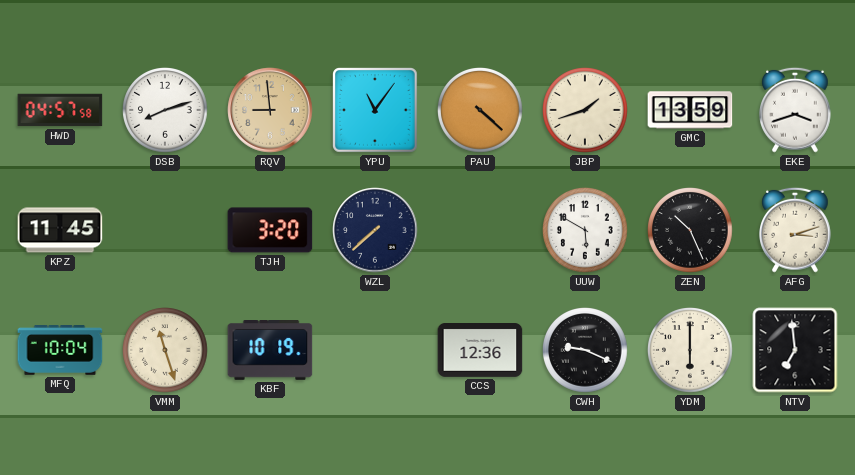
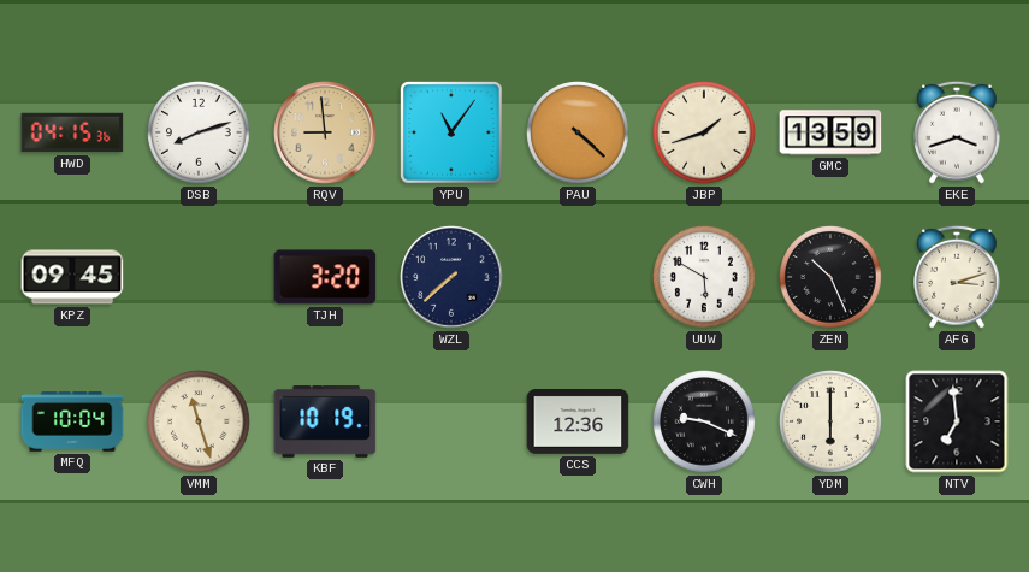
HWD: 04:57 -> 04:15 (72, 132)
KPZ: 11:45 -> 09:45 (72, 277)
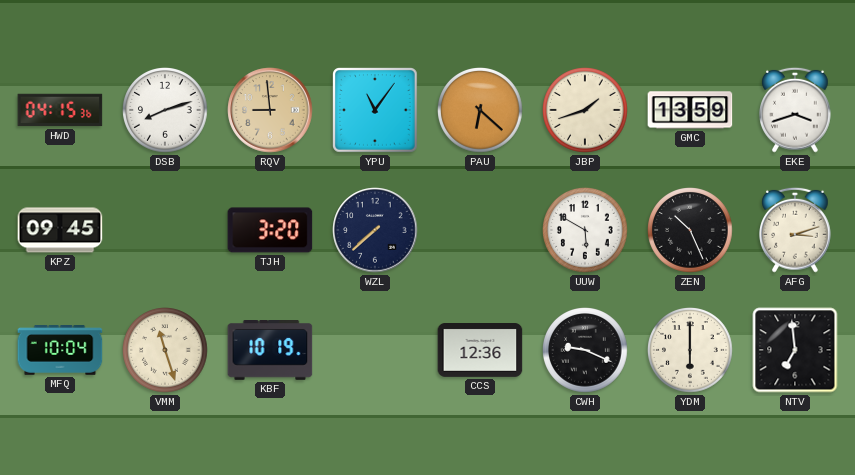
PAU: 4:22 -> 6:22 (481, 111)
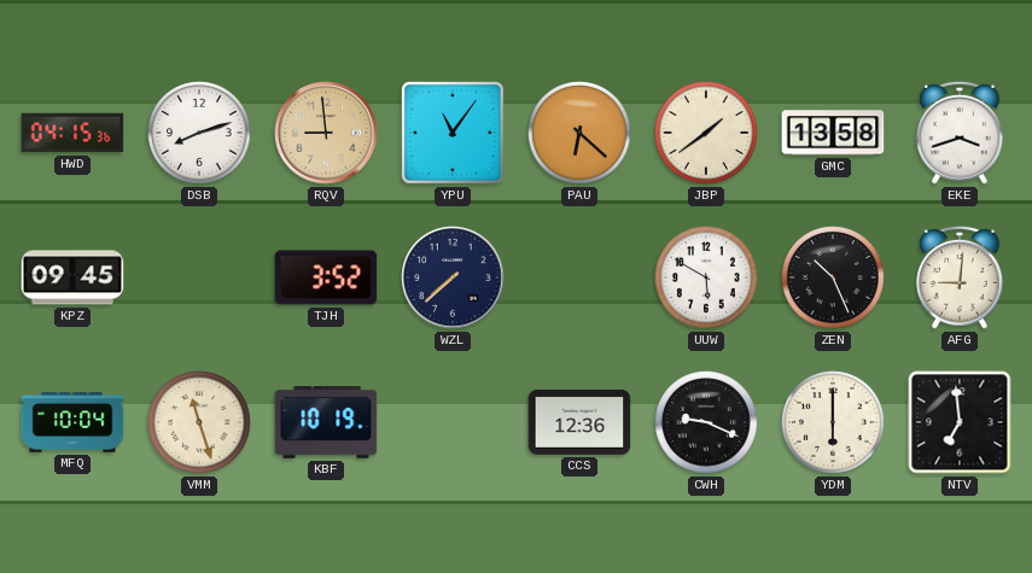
JBP: 1:42 -> 1:39 (707, 134)
GMC: 13:59 -> 13:58 (833, 133)
TJH: 3:20 -> 3:52 (326, 277)
AFG: 3:12 -> 9:01 (961, 277)
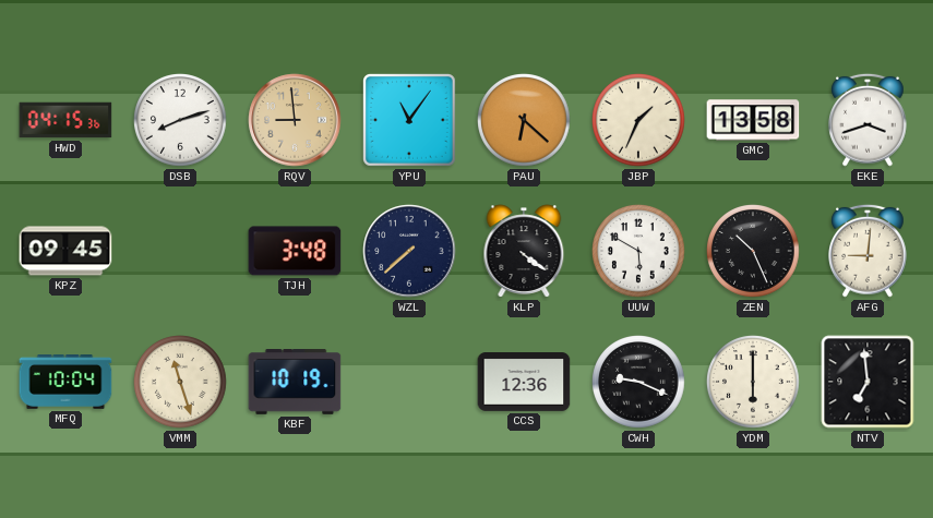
JBP: 1:39 -> 1:34 (639, 121)
TJH: 3:52 -> 3:48 (295, 251)
KLP: none -> 4:21 (524, 251)
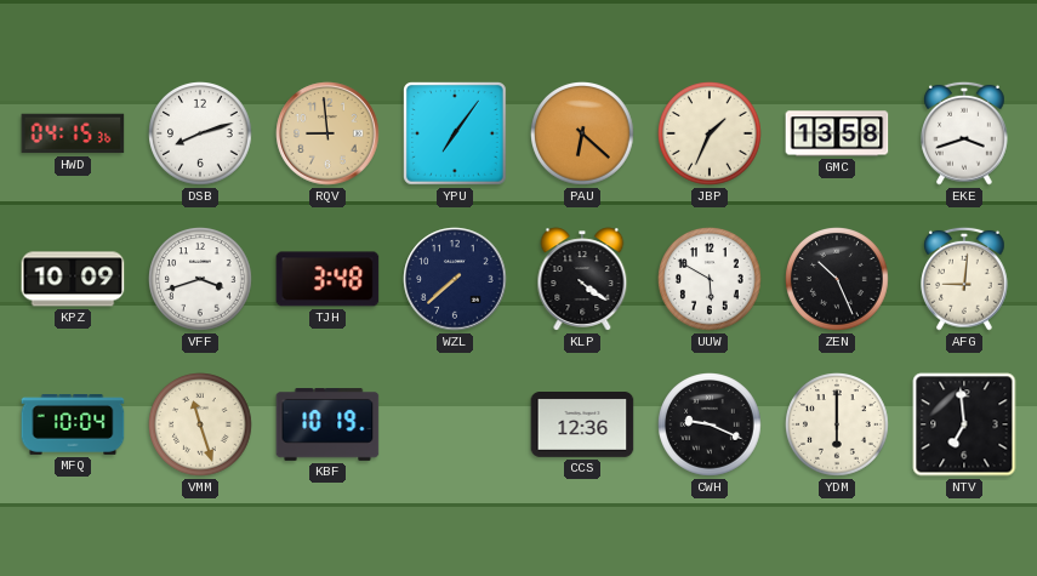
YPU: 11:06 -> 7:06 (456, 135)
KPZ: 09:45 -> 10:09 (73, 279)
VFF: none -> 3:42 (201, 280)
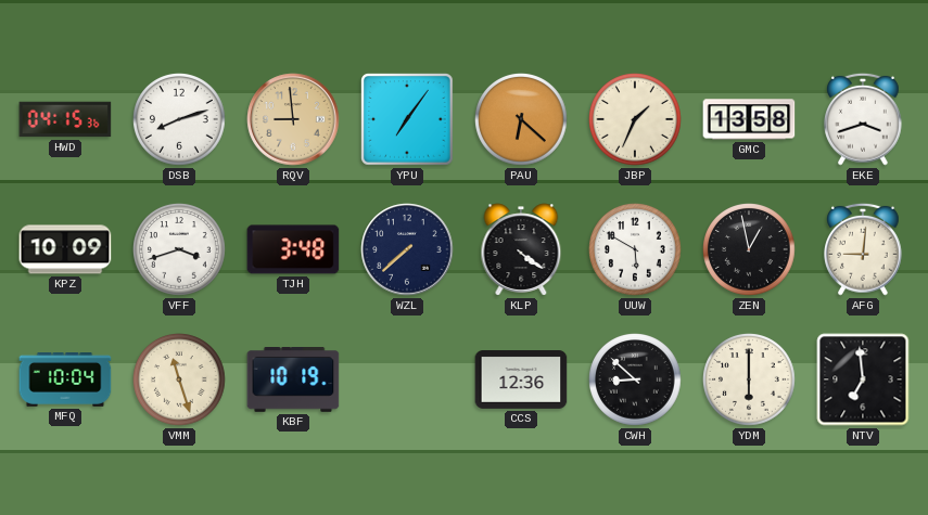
ZEN: 10:26 -> 12:58 (750, 250)
CWH: 9:19 -> 8:52 (636, 381)
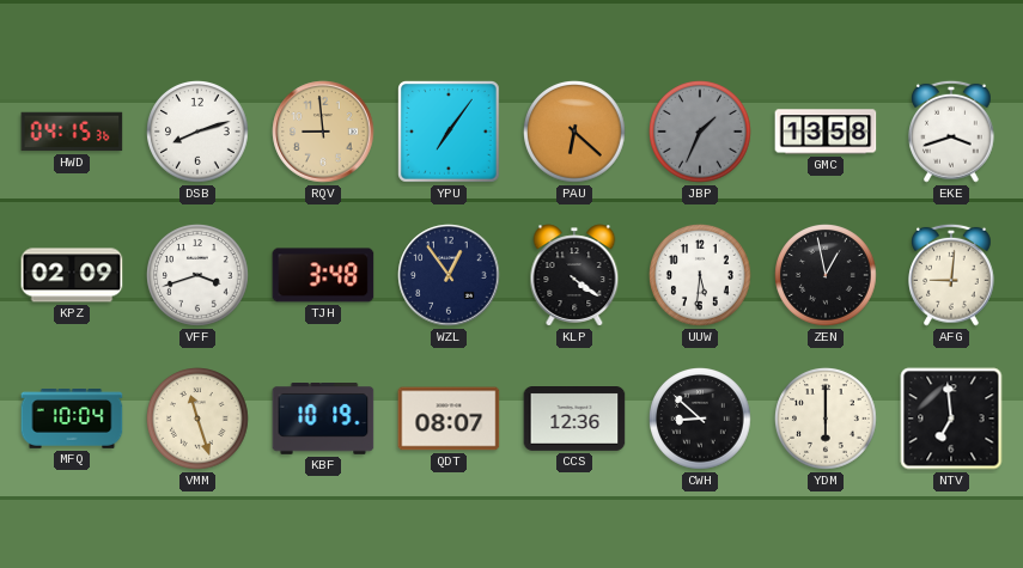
JBP dial: cream -> grey (701, 133)
KPZ: 10:09 -> 02:09 (72, 275)
WZL: 7:38 -> 12:54 (449, 275)
UUW: 5:50 -> 5:31 (701, 276)
QDT: none -> 08:07 (449, 419)
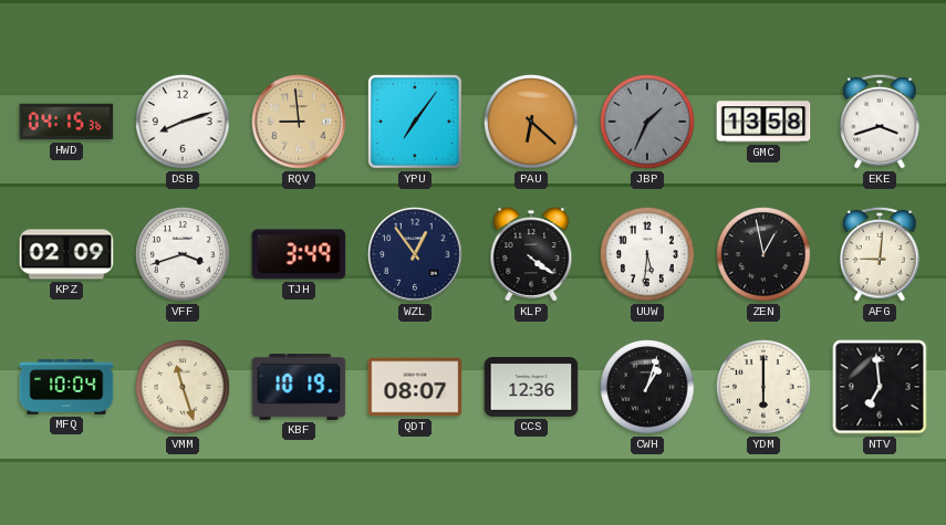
TJH: 3:48 -> 3:49 (299, 254)
CWH: 8:52 -> 1:03 (648, 388)
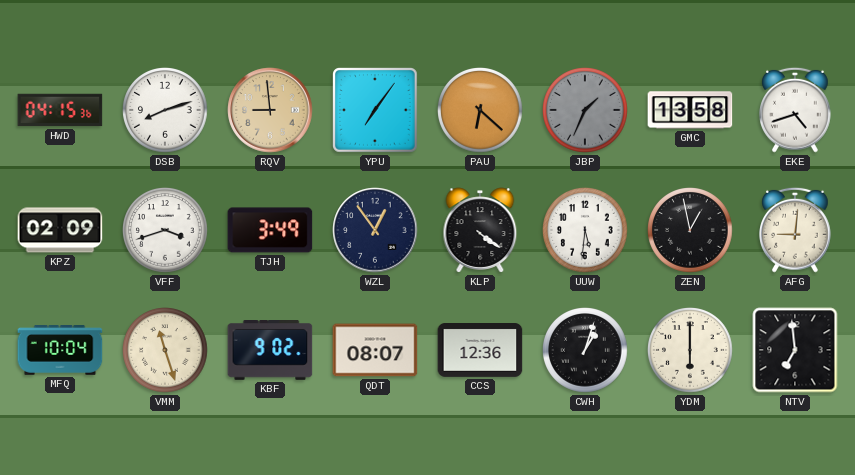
EKE: 3:42 -> 4:42 (796, 110)
KBF: 10:19 -> 9:02 (270, 351)
